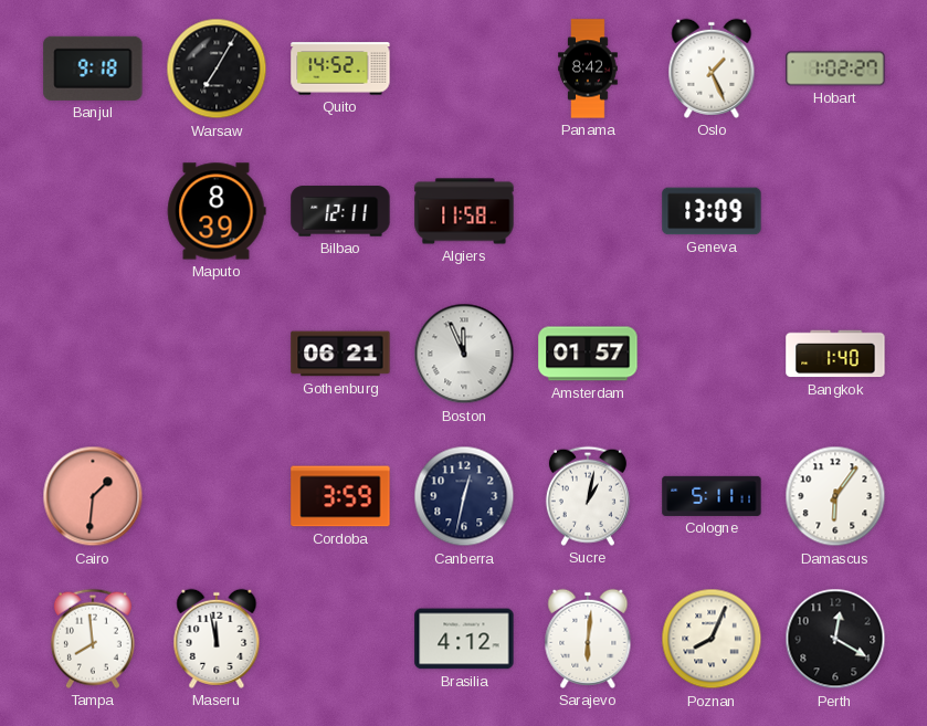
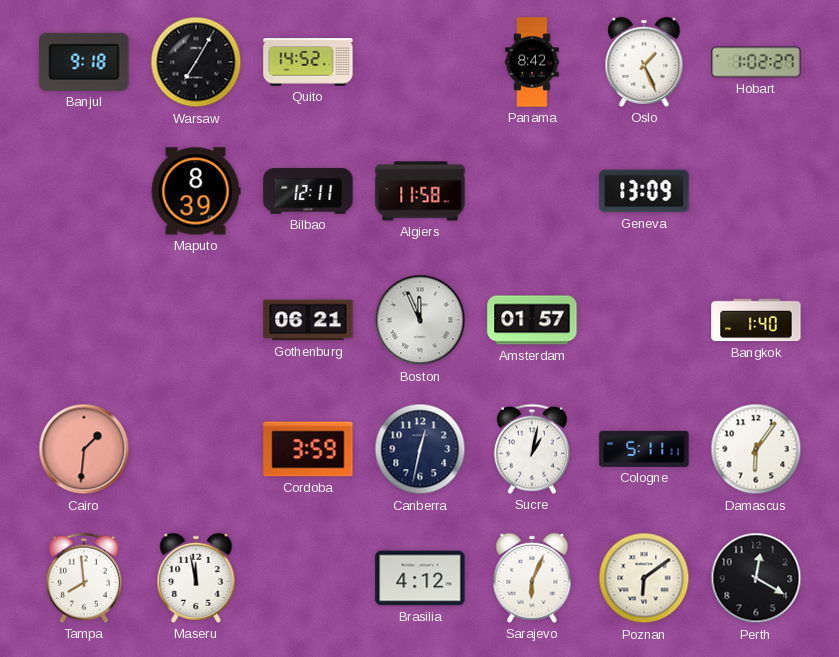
Sarajevo: 6:01 -> 6:04 (532, 578)
Poznan: 8:04 -> 6:09 (644, 578)
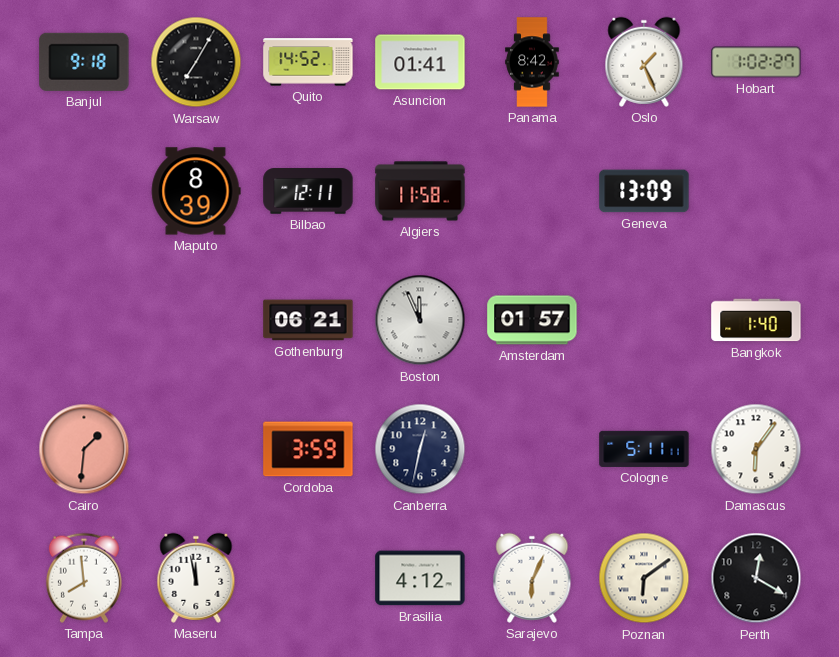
Asuncion: none -> 01:41 (420, 62)
Sucre: 1:02 -> none (532, 449)
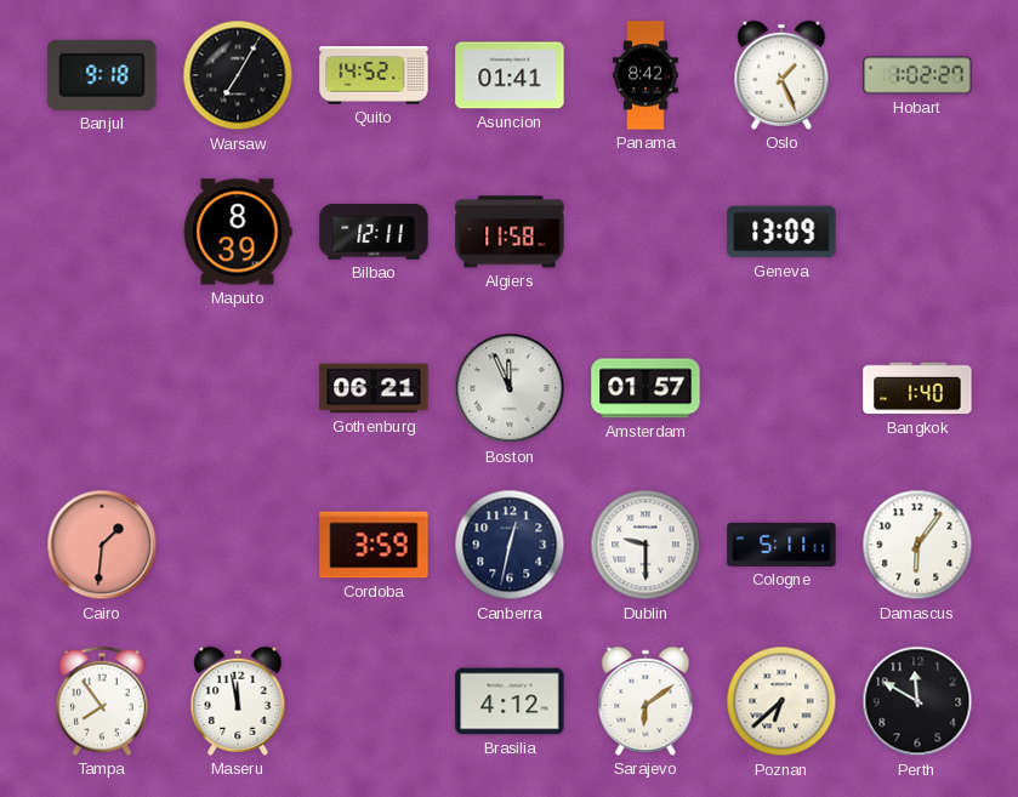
Dublin: none -> 9:30 (646, 545)
Tampa: 7:59 -> 7:54 (102, 701)
Sarajevo: 6:04 -> 6:09 (646, 701)
Poznan: 6:09 -> 6:38 (781, 701)
Perth: 12:20 -> 11:50 (917, 701)
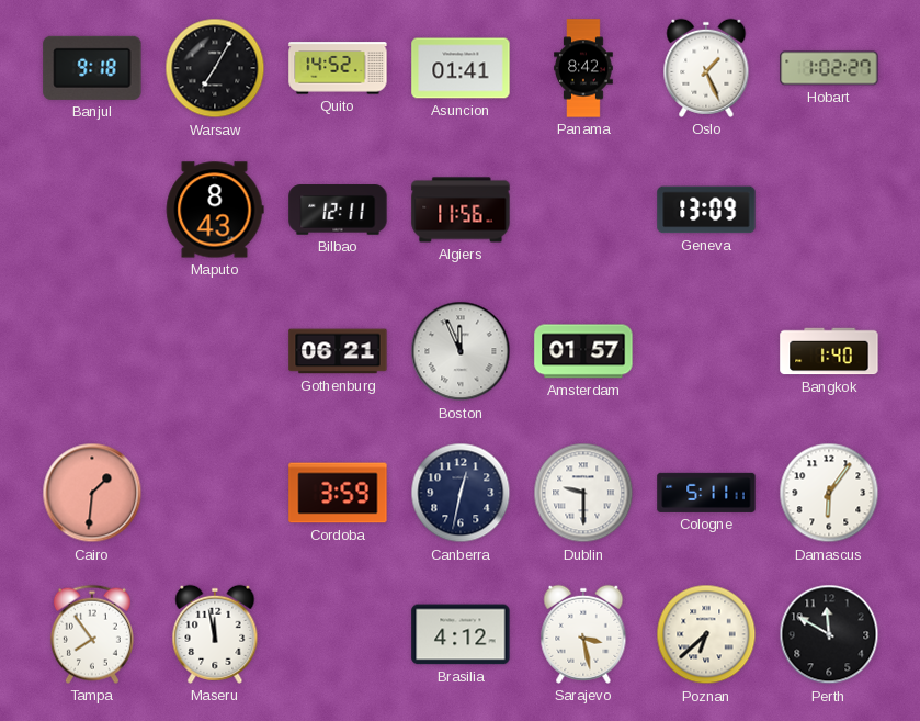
Maputo: 8:39 -> 8:43 (215, 210)
Algiers: 11:58 -> 11:56 (461, 210)
Sarajevo: 6:09 -> 3:28 (583, 634)
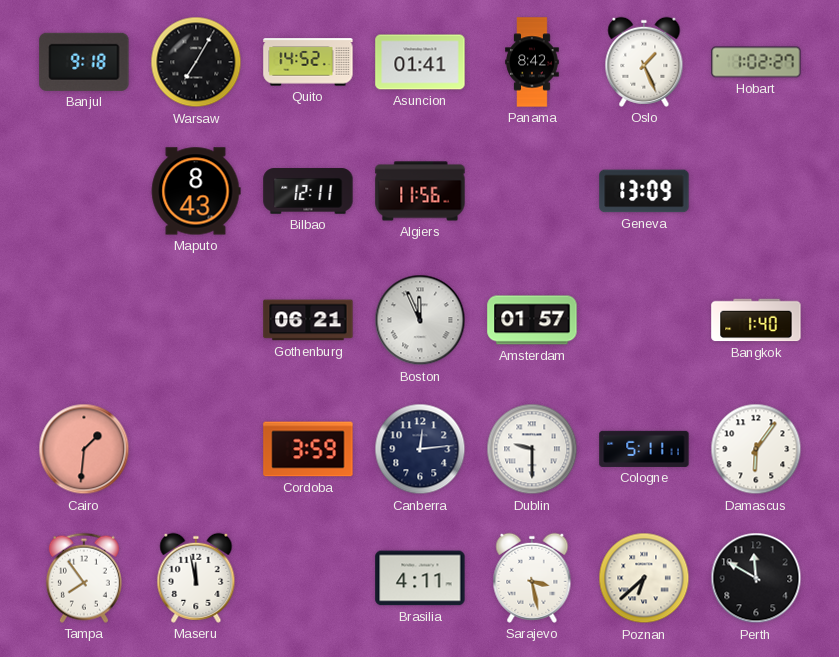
Canberra: 12:32 -> 12:14 (420, 449)
Brasilia: 4:12 -> 4:11 (420, 578)
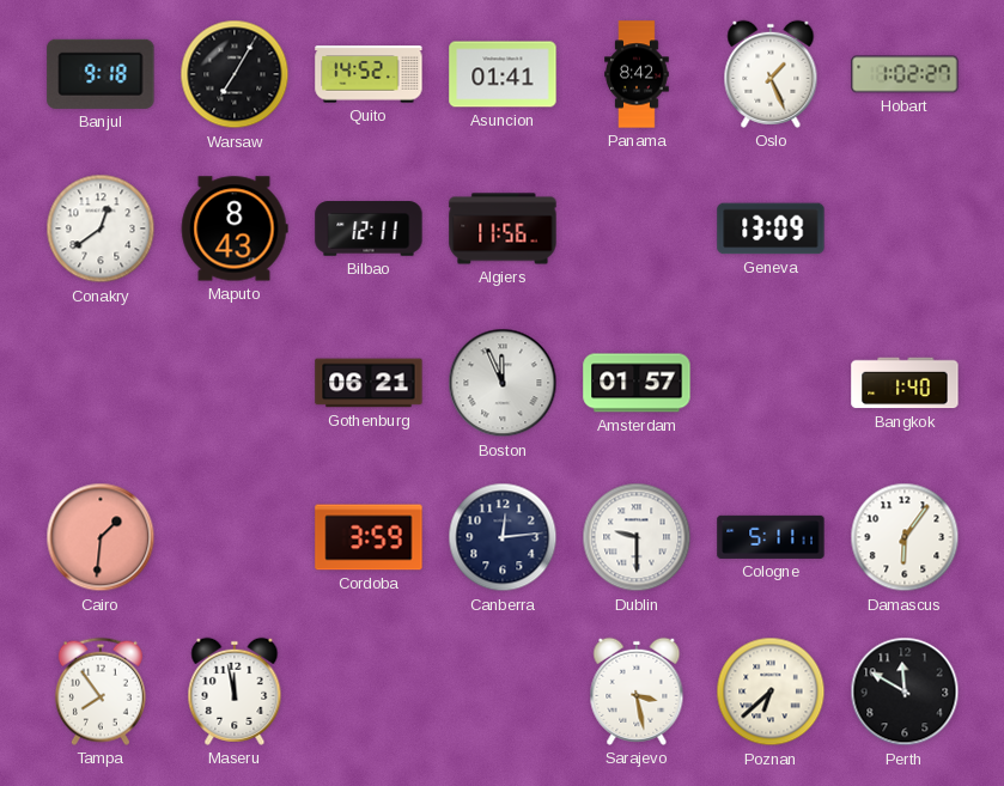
Conakry: none -> 12:39 (101, 229)
Brasilia: 4:11 -> none (420, 578)
